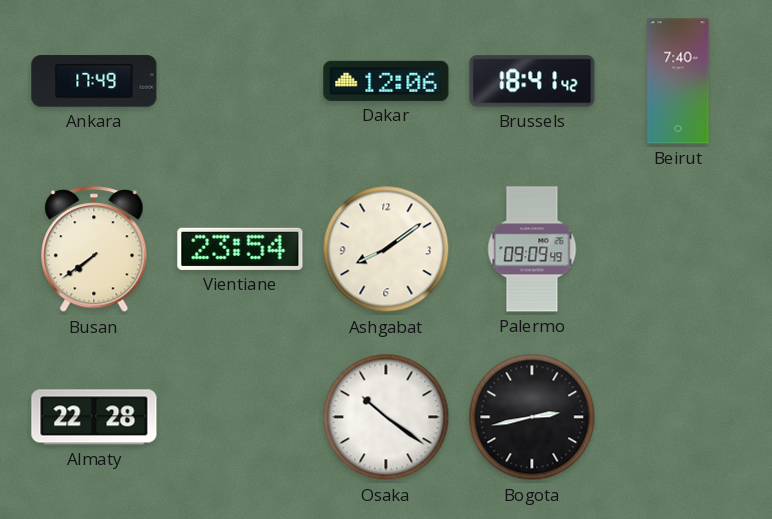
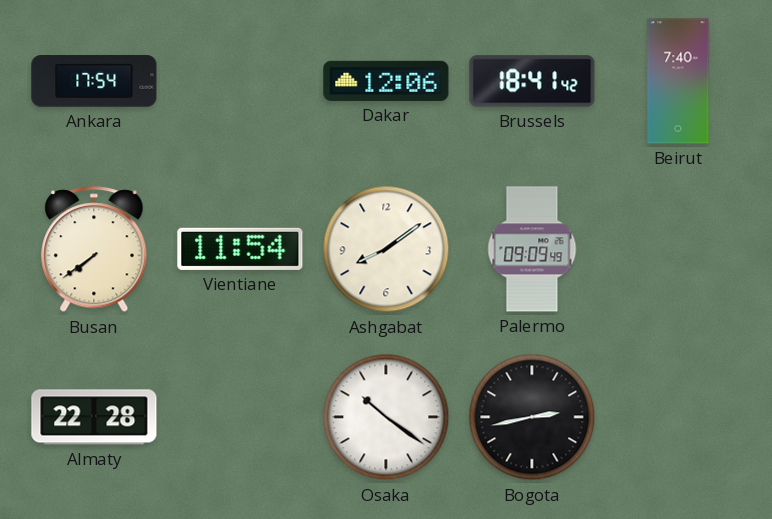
Ankara: 17:49 -> 17:54 (94, 81)
Vientiane: 23:54 -> 11:54 (240, 249)
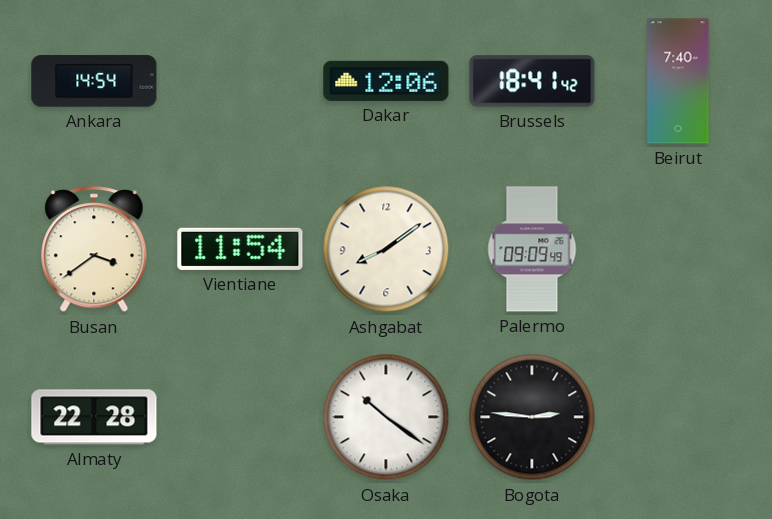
Ankara: 17:54 -> 14:54 (94, 81)
Busan: 7:39 -> 3:39 (94, 250)
Bogota: 2:43 -> 2:46 (532, 417)
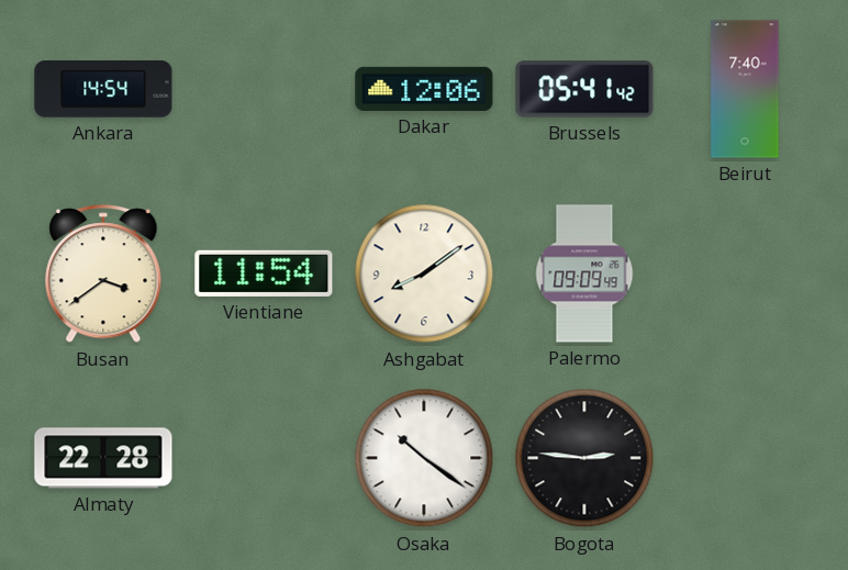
Brussels: 18:41 -> 05:41 (584, 89)
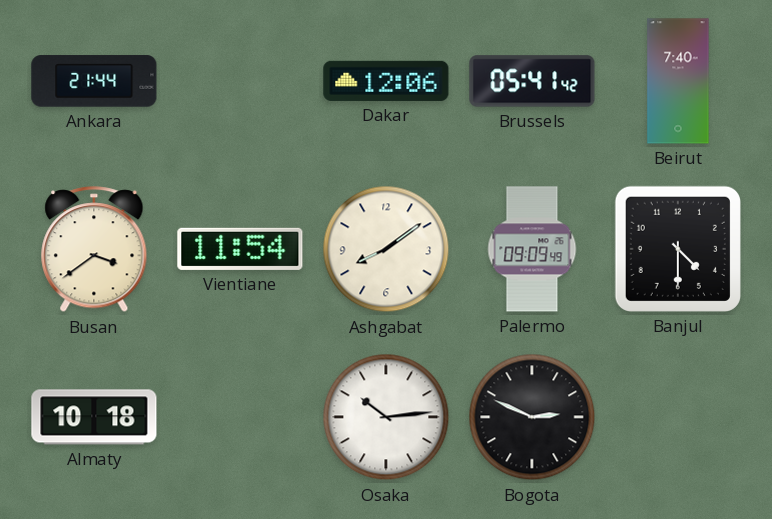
Ankara: 14:54 -> 21:44 (94, 81)
Banjul: none -> 4:30 (678, 249)
Almaty: 22:28 -> 10:18 (94, 417)
Osaka: 10:21 -> 10:14 (386, 417)
Bogota: 2:46 -> 2:49 (532, 417)
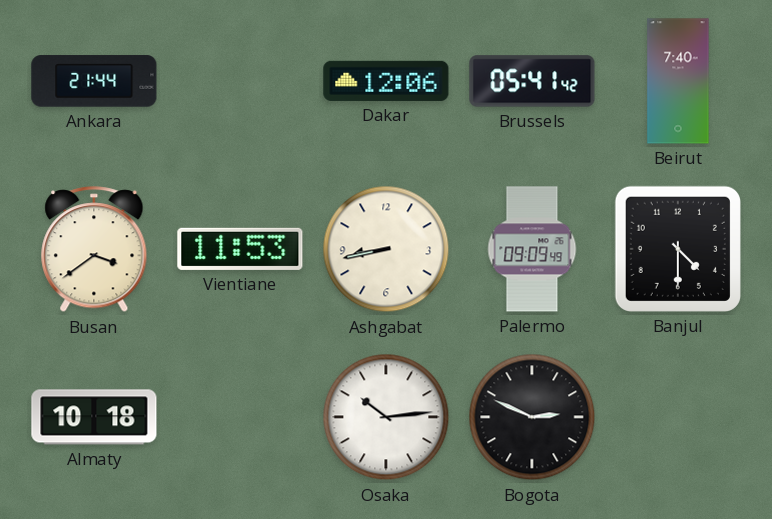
Vientiane: 11:54 -> 11:53 (240, 249)
Ashgabat: 8:09 -> 8:43 (386, 249)
